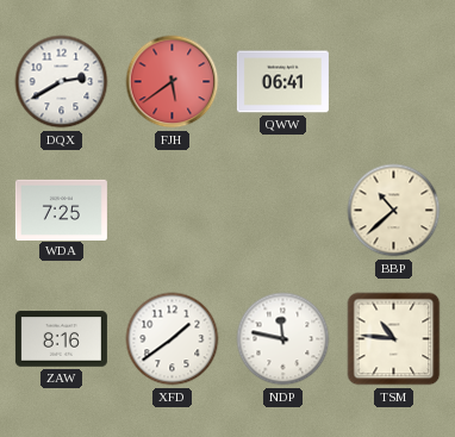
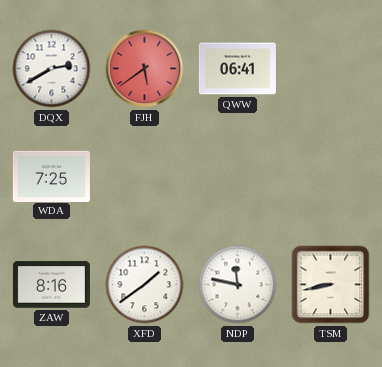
BBP: 10:38 -> none (394, 211)
TSM: 10:46 -> 8:43 (331, 285)
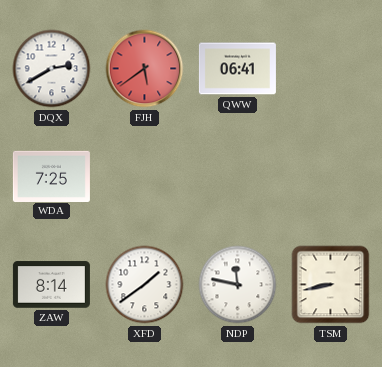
ZAW: 8:16 -> 8:14 (51, 285)
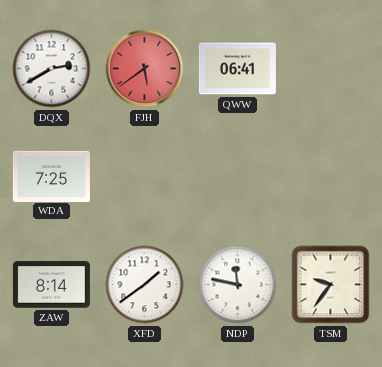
TSM: 8:43 -> 9:36 (331, 285)
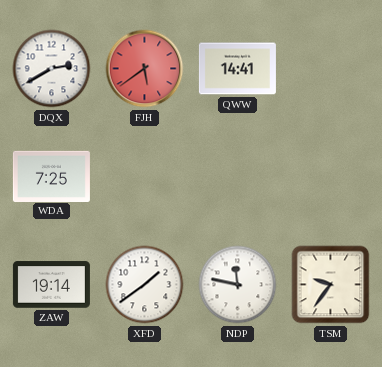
QWW: 06:41 -> 14:41 (237, 69)
ZAW: 8:14 -> 19:14 (51, 285)
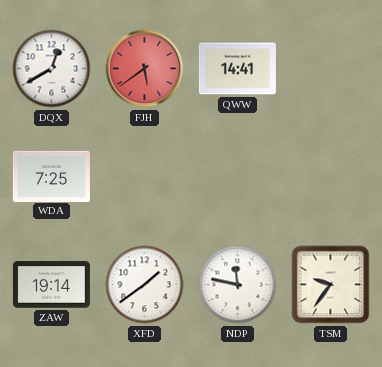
DQX: 2:40 -> 12:40 (52, 69)
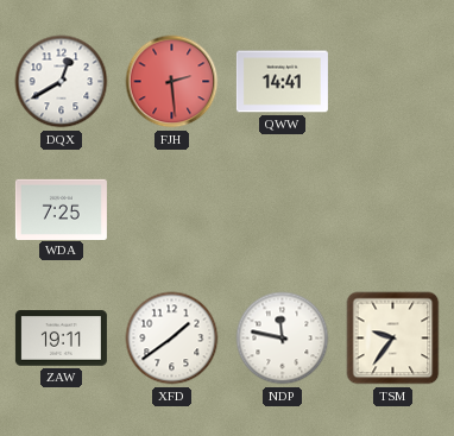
FJH: 5:39 -> 2:29 (172, 82)
ZAW: 19:14 -> 19:11 (61, 339)
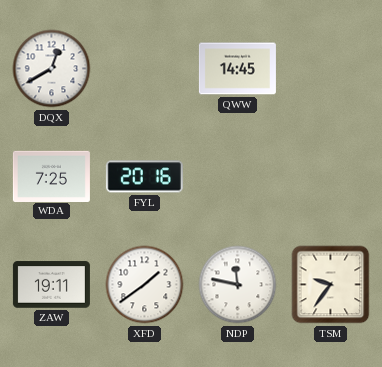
FJH: 2:29 -> none (172, 82)
QWW: 14:41 -> 14:45 (237, 69)
FYL: none -> 20:16 (144, 177)
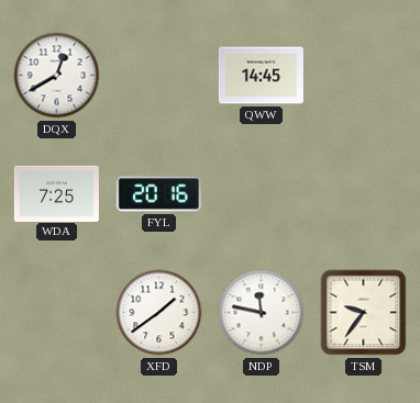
ZAW: 19:11 -> none (51, 285)
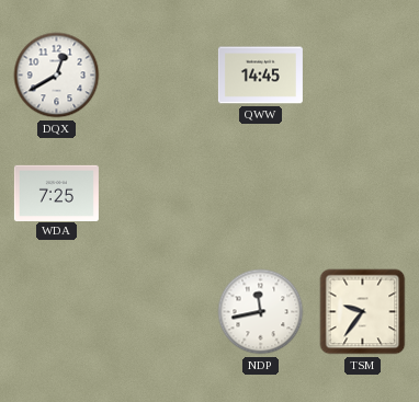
FYL: 20:16 -> none (158, 194)
XFD: 1:39 -> none (159, 313)
NDP: 11:47 -> 11:43 (261, 312)
